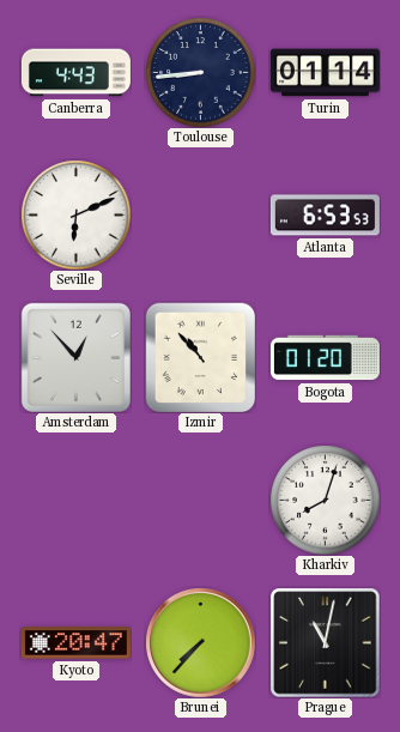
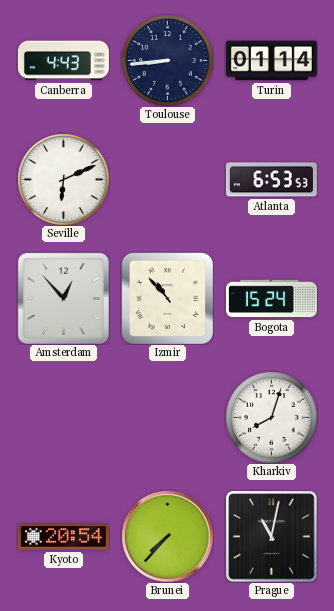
Bogota: 01:20 -> 15:24 (271, 299)
Kyoto: 20:47 -> 20:54 (63, 537)
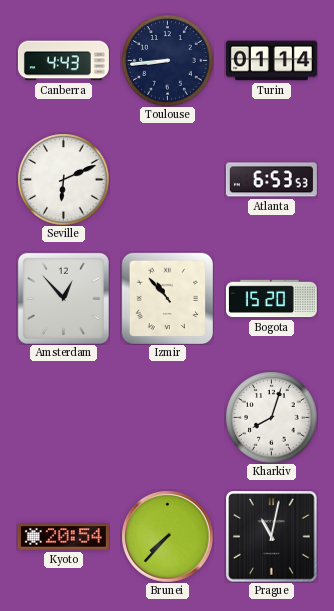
Bogota: 15:24 -> 15:20 (271, 299)
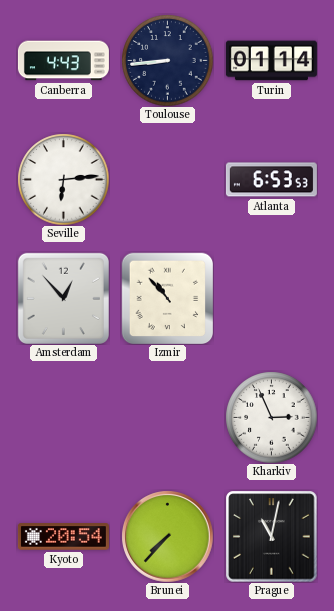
Seville: 6:11 -> 6:14 (63, 179)
Bogota: 15:20 -> none (271, 299)
Kharkiv: 8:03 -> 2:56 (271, 417)
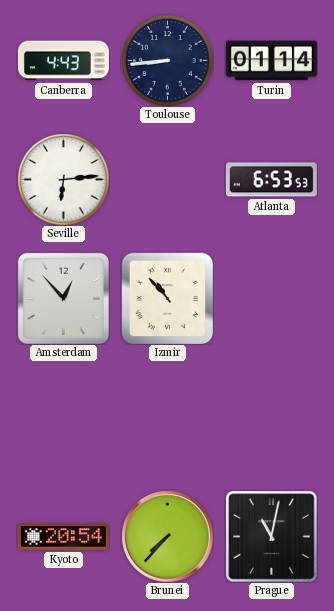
Kharkiv: 2:56 -> none (271, 417)
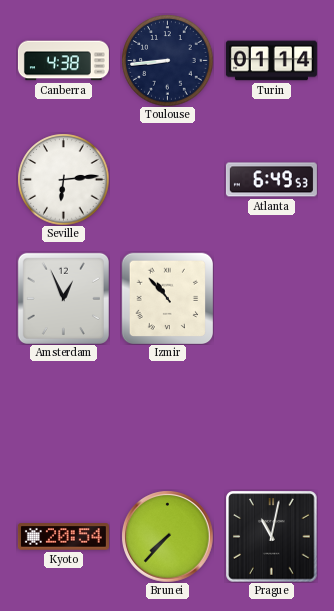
Canberra: 4:43 -> 4:38 (63, 61)
Atlanta: 6:53 -> 6:49 (271, 180)
Amsterdam: 12:53 -> 12:56 (63, 298)
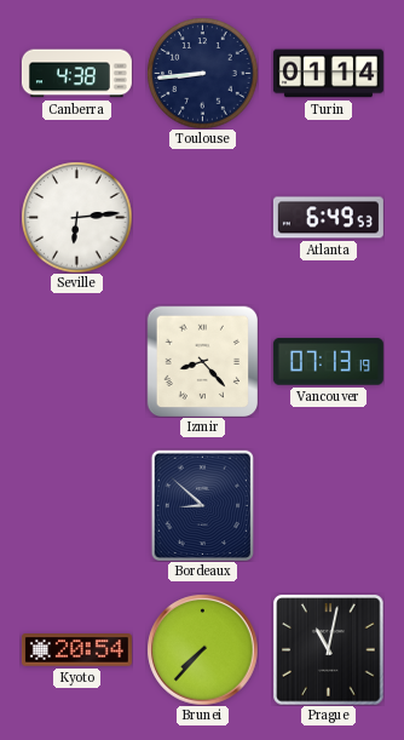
Amsterdam: 12:56 -> none (63, 298)
Izmir: 10:53 -> 8:23 (202, 361)
Vancouver: none -> 07:13 (328, 362)
Bordeaux: none -> 8:52 (202, 505)
